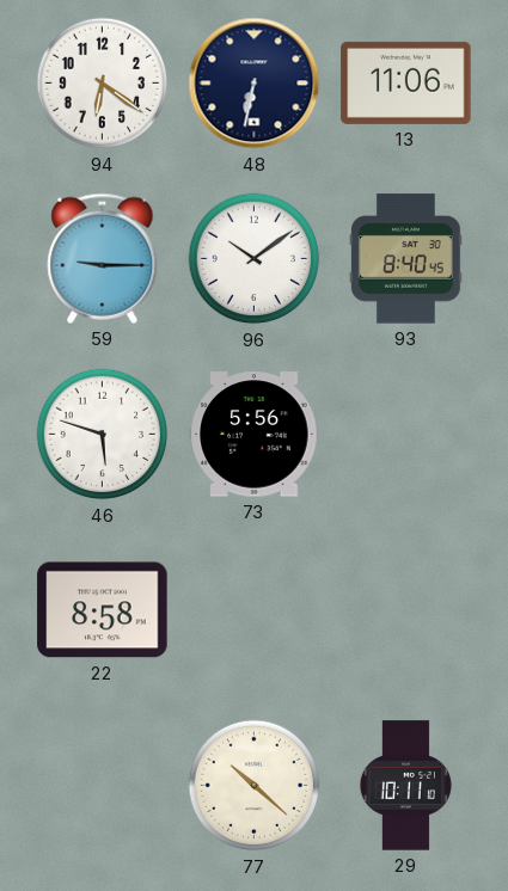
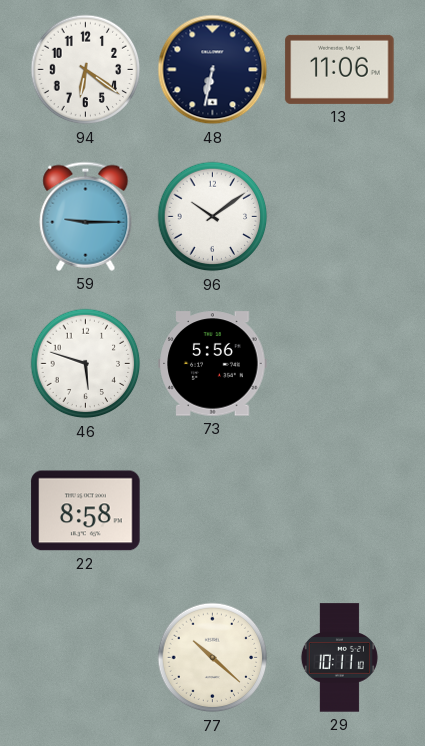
93: 8:40 -> none (405, 259)
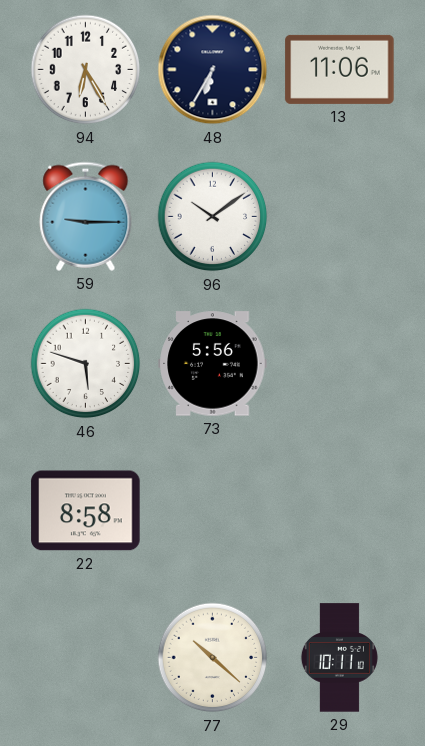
94: 6:21 -> 6:25 (86, 70)
48: 6:32 -> 6:35 (213, 70)
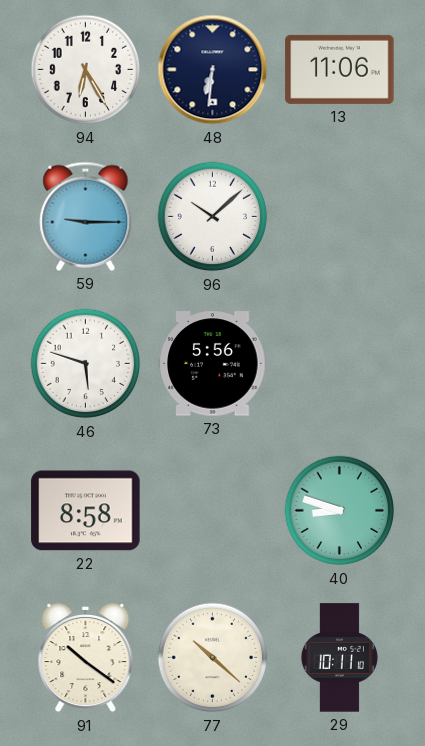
48: 6:35 -> 6:31 (213, 70)
96: 10:09 -> 10:08 (213, 217)
40: none -> 8:48 (340, 511)
91: none -> 10:21 (86, 659)
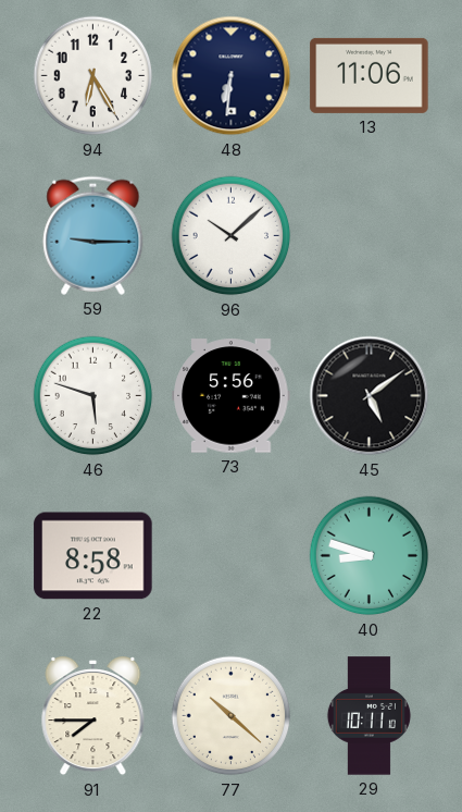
45: none -> 5:09 (370, 396)
91: 10:21 -> 7:45 (93, 717)
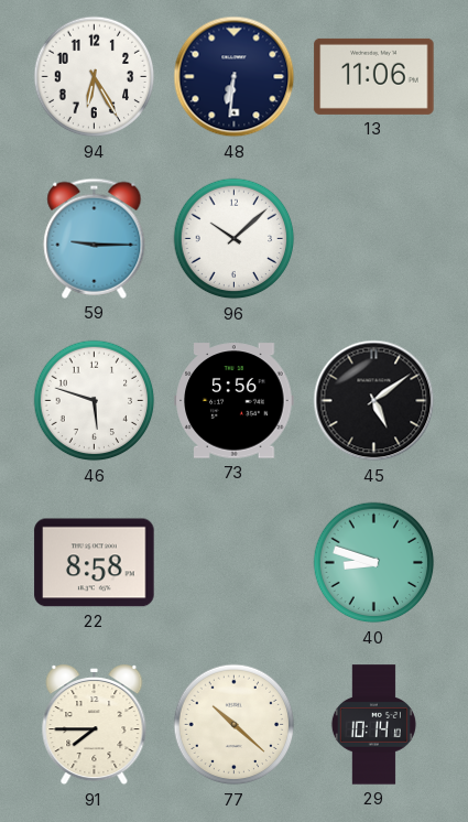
29: 10:11 -> 10:14 (373, 725)
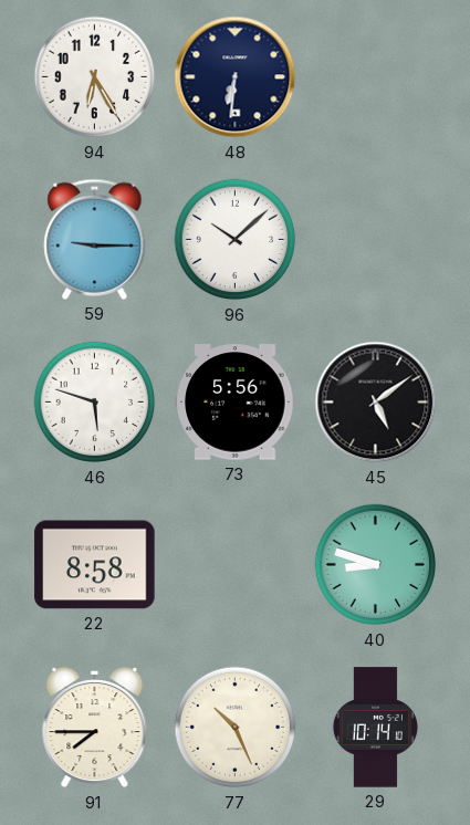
13: 11:06 -> none (374, 76)
77: 10:22 -> 10:26 (236, 728)
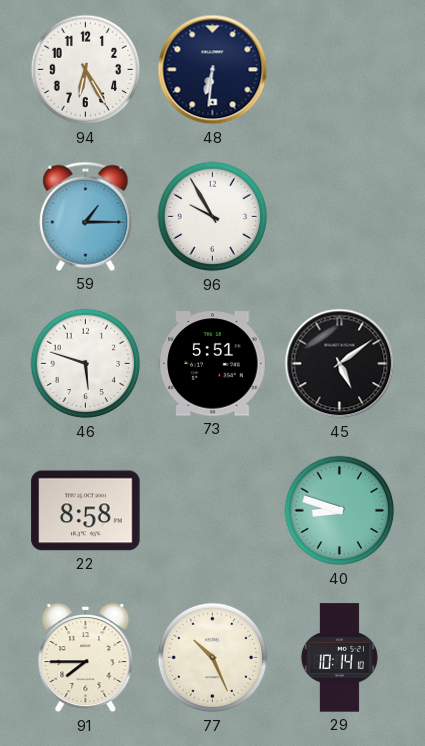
59: 9:15 -> 1:15 (86, 216)
96: 10:08 -> 9:55 (213, 217)
73: 5:56 -> 5:51 (213, 364)
